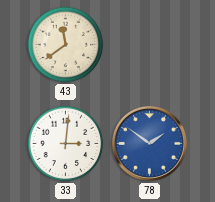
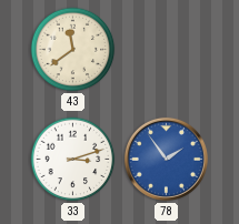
33: 3:01 -> 3:12 (73, 160)
78: 1:51 -> 1:54 (166, 159)
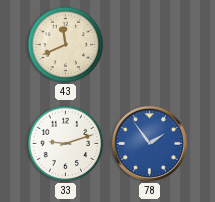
43: 11:39 -> 11:41 (66, 45)
33: 3:12 -> 9:12 (66, 144)
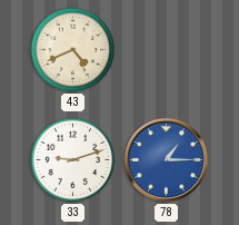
43: 11:41 -> 4:41 (73, 50)
78: 1:54 -> 1:15 (166, 159)
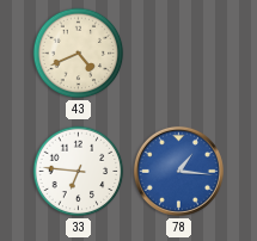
33: 9:12 -> 6:46 (79, 172)
78: 1:15 -> 1:16 (178, 171)
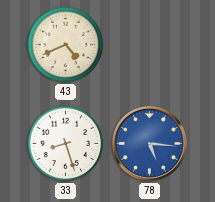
33: 6:46 -> 8:27 (66, 144)
78: 1:16 -> 5:16 (149, 143)
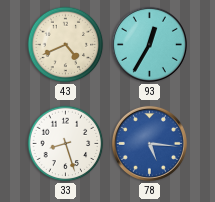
93: none -> 12:35 (149, 44)
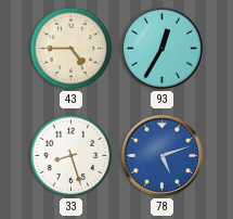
43: 4:41 -> 4:45 (72, 49)
78: 5:16 -> 5:12 (161, 155)
